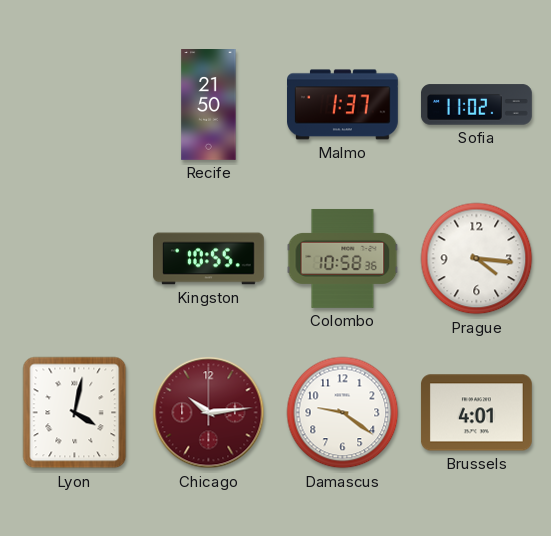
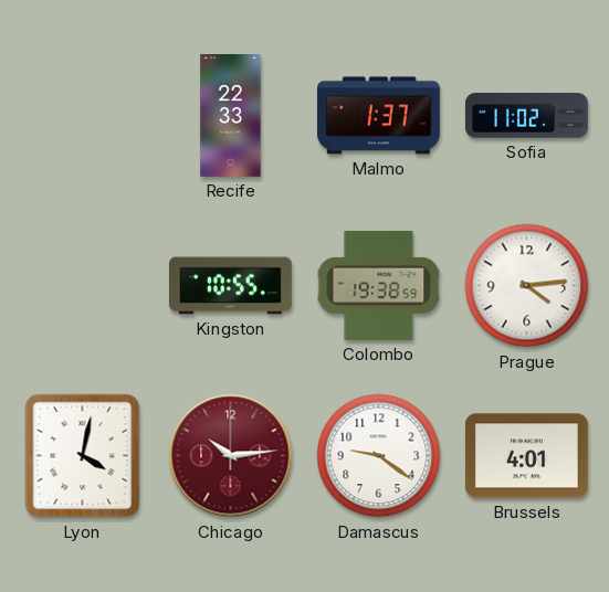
Recife: 21:50 -> 22:33 (231, 116)
Colombo: 10:58 -> 19:38 (379, 285)
Prague: 4:16 -> 4:14 (527, 286)
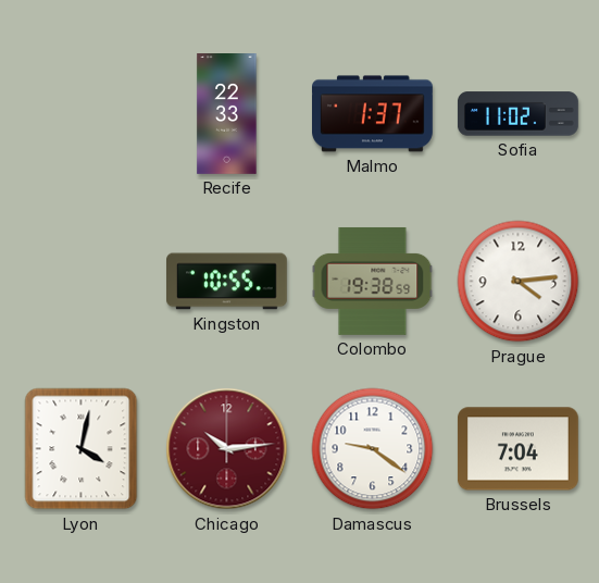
Brussels: 4:01 -> 7:04 (517, 449)
